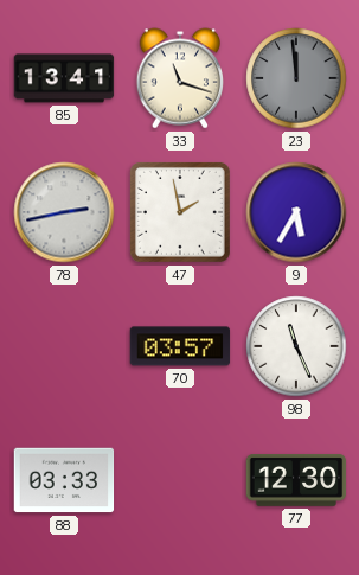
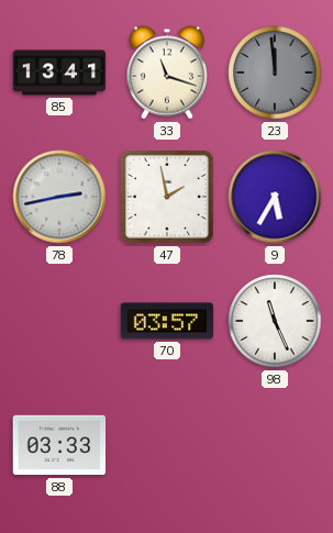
77: 12:30 -> none (296, 481)
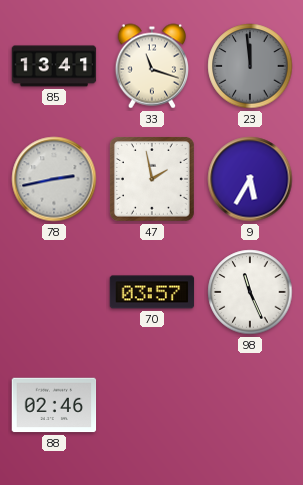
88: 03:33 -> 02:46 (54, 405)
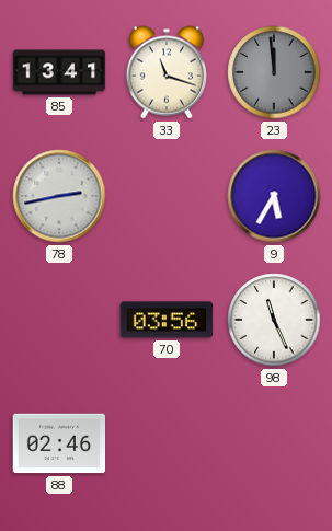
47: 1:58 -> none (152, 179)
70: 03:57 -> 03:56 (167, 320)
